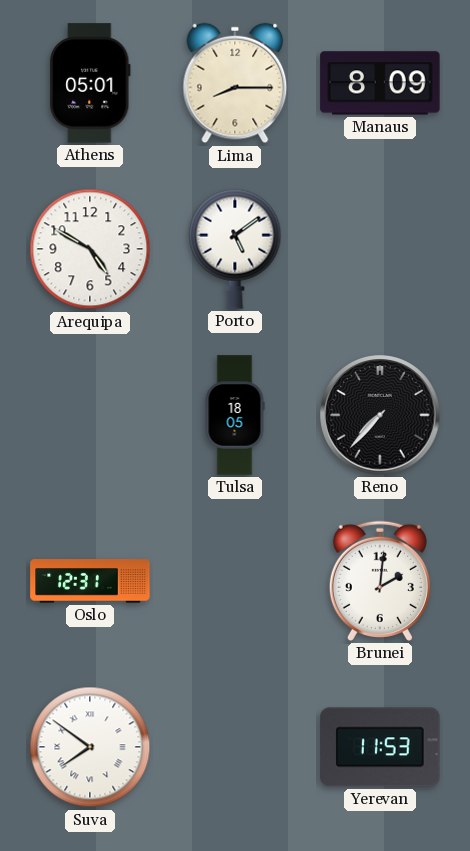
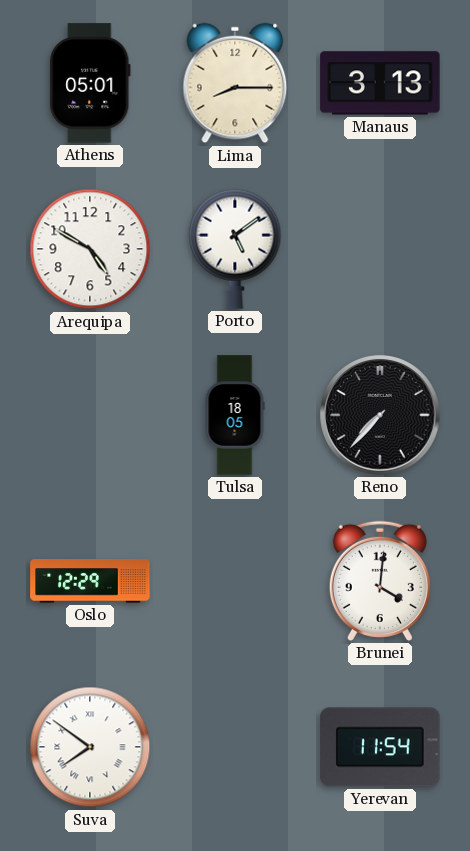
Manaus: 8:09 -> 3:13 (380, 83)
Oslo: 12:31 -> 12:29 (90, 581)
Brunei: 2:01 -> 4:01 (380, 581)
Yerevan: 11:53 -> 11:54 (380, 747)
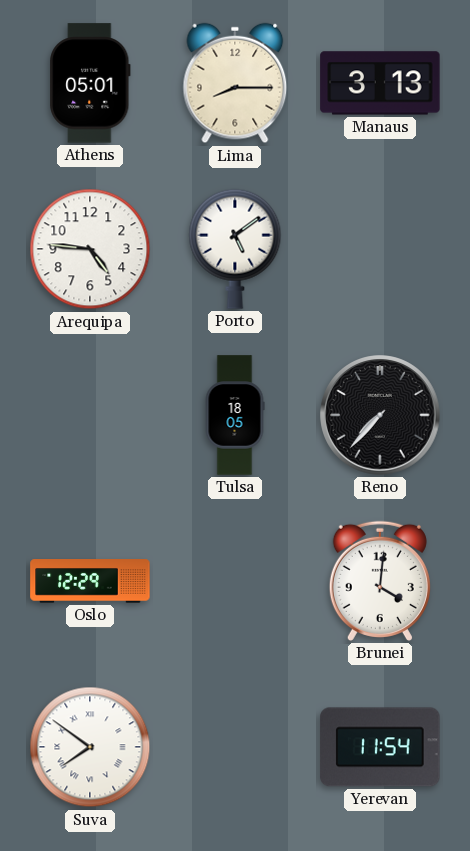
Arequipa: 4:50 -> 4:46 (90, 249)
